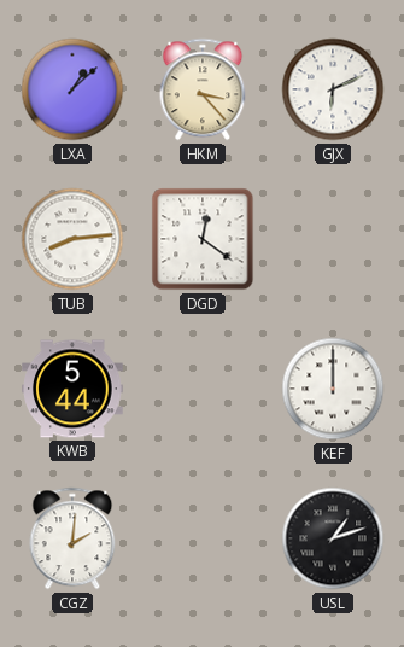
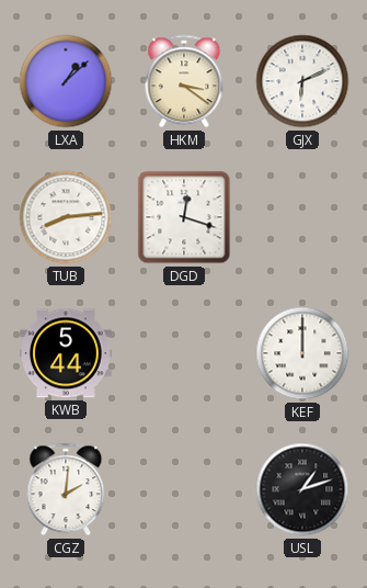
HKM: 3:23 -> 3:21 (184, 81)
DGD: 12:21 -> 12:18 (184, 217)
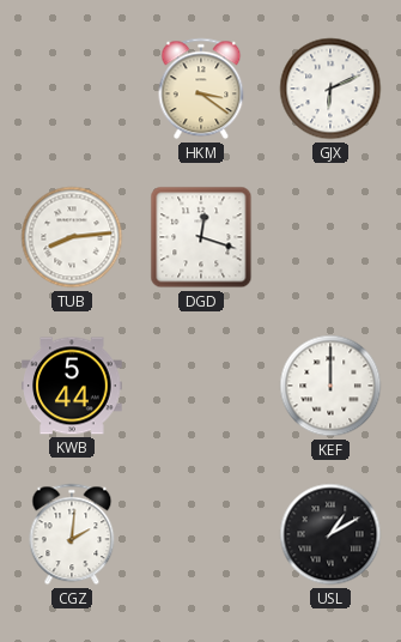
LXA: 1:08 -> none (66, 81)
USL: 1:12 -> 1:10 (330, 534)
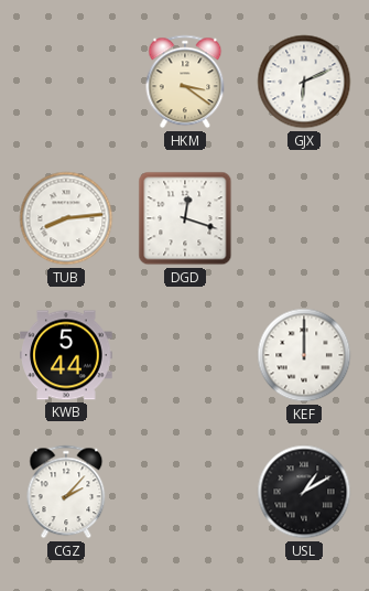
CGZ: 2:01 -> 2:07 (66, 492)
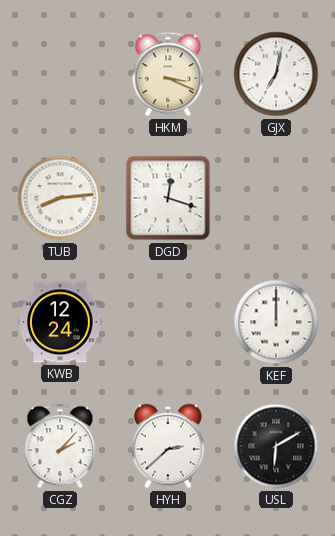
HKM: 3:21 -> 3:19 (168, 74)
GJX: 6:11 -> 7:02 (276, 74)
KWB: 5:44 -> 12:24 (60, 322)
HYH: none -> 2:38 (169, 446)
USL: 1:10 -> 6:10 (276, 446)
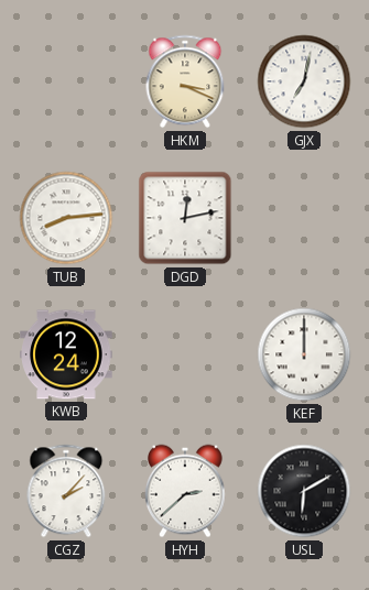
DGD: 12:18 -> 12:13 (185, 218)
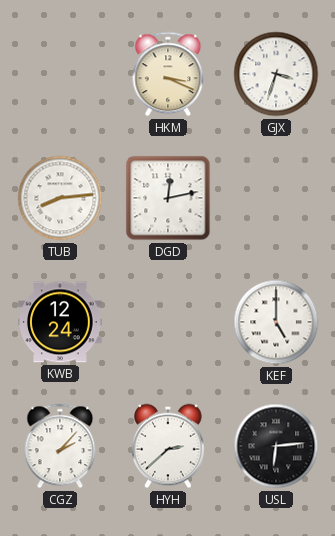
GJX: 7:02 -> 3:33 (276, 74)
KEF: 12:00 -> 5:00 (276, 322)
USL: 6:10 -> 6:14 (276, 446)
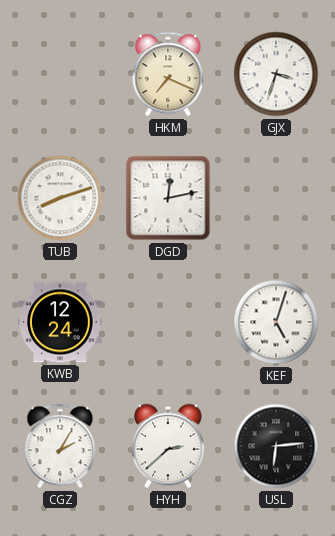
HKM: 3:19 -> 7:19 (168, 74)
TUB: 8:14 -> 8:12 (60, 198)
KEF: 5:00 -> 5:03 (276, 322)
CGZ: 2:07 -> 2:05 (60, 446)
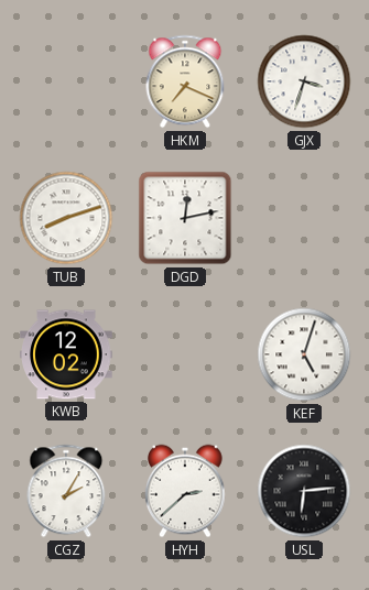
KWB: 12:24 -> 12:02 (66, 354)
